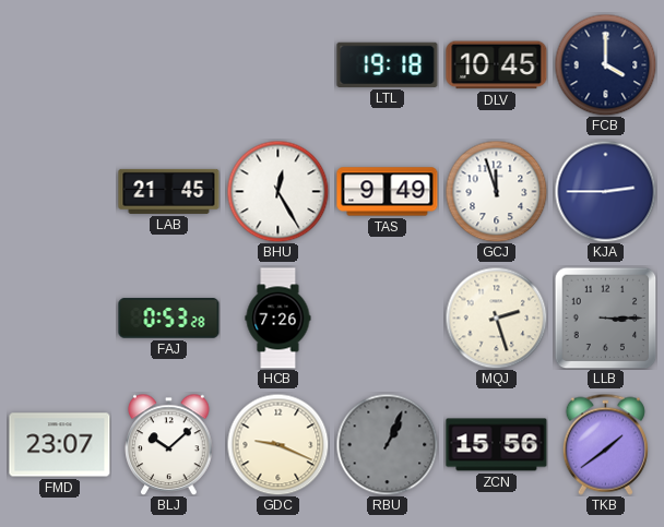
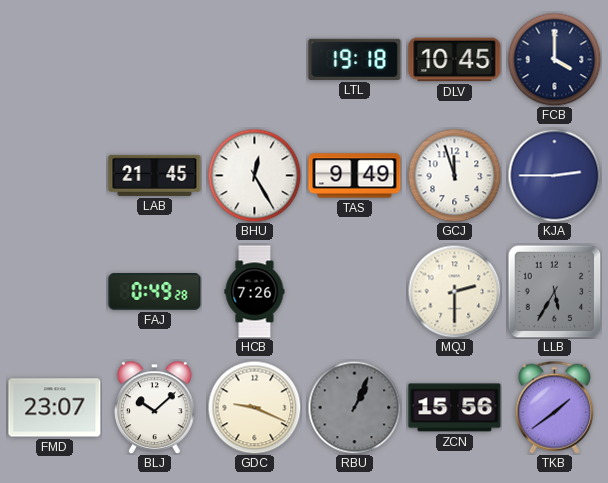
FAJ: 0:53 -> 0:49 (155, 292)
MQJ: 2:27 -> 2:30 (454, 291)
LLB: 3:15 -> 5:35 (554, 291)
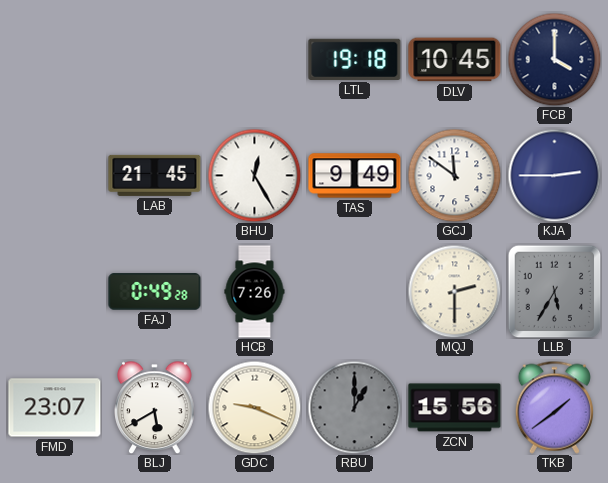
GCJ: 11:57 -> 11:51 (454, 175)
BLJ: 10:08 -> 5:40 (155, 407)
RBU: 1:04 -> 1:00 (354, 407)
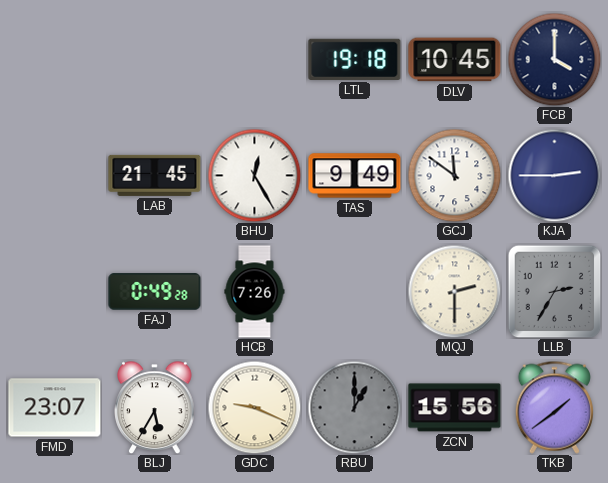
LLB: 5:35 -> 2:35 (554, 291)
BLJ: 5:40 -> 5:35 (155, 407)
